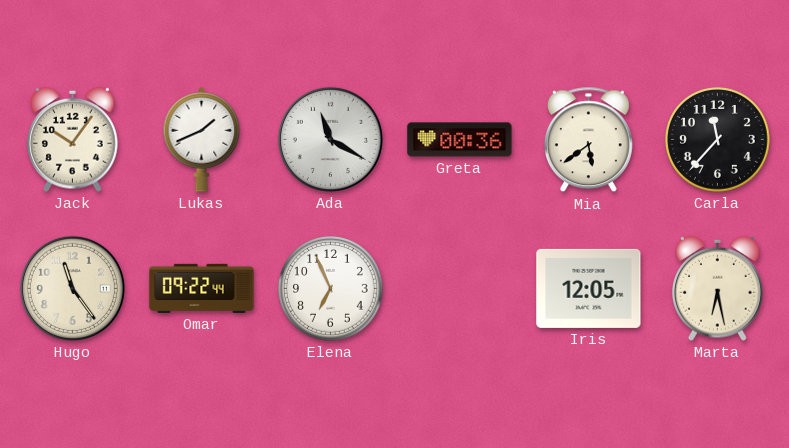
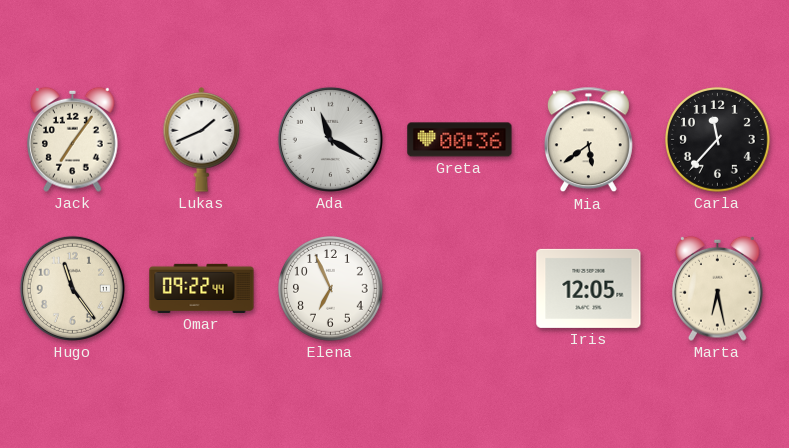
Jack: 10:06 -> 7:06 (73, 139)
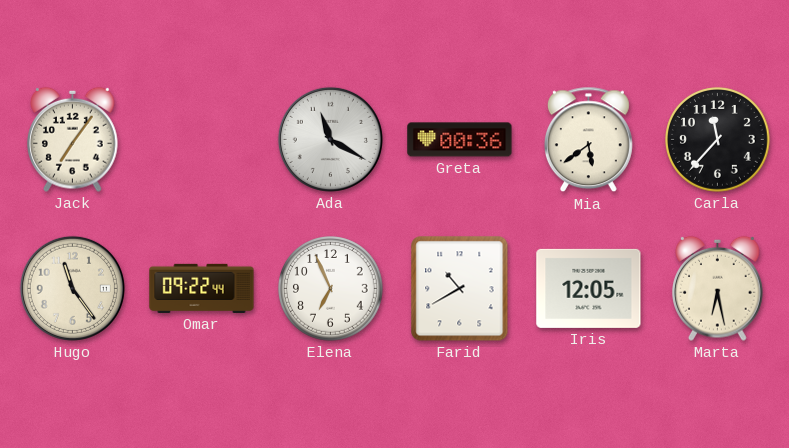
Lukas: 1:41 -> none (202, 140)
Farid: none -> 10:40 (460, 289)
